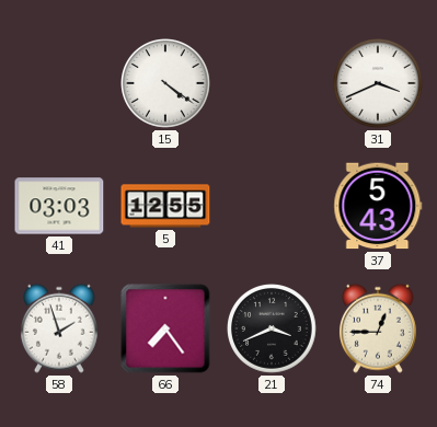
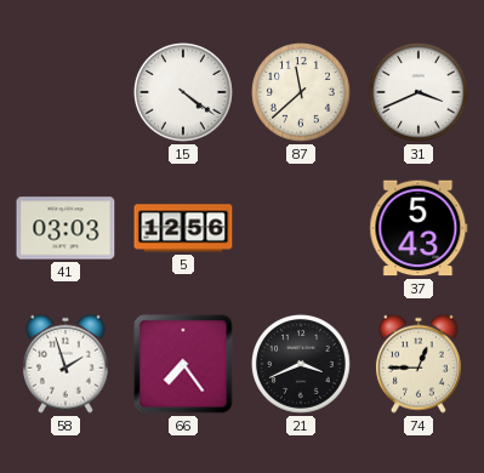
87: none -> 11:38 (302, 93)
5: 12:55 -> 12:56 (183, 228)
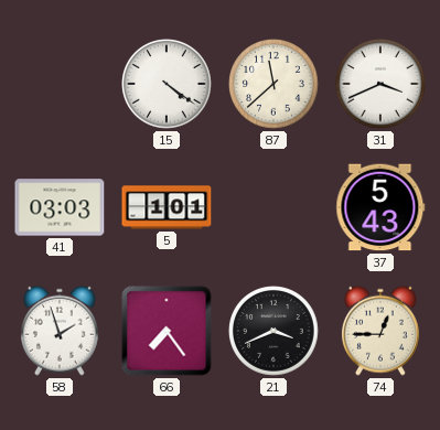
5: 12:56 -> 1:01 (167, 207)
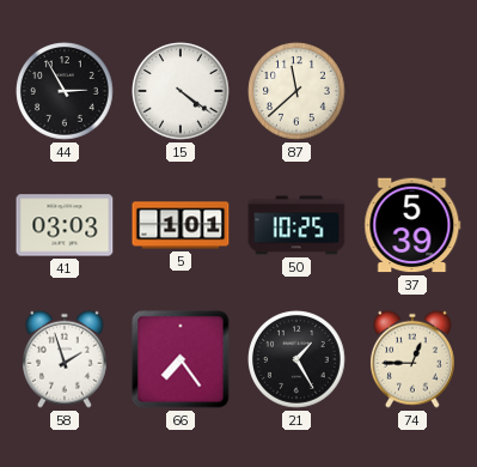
44: none -> 2:55 (66, 92)
31: 3:41 -> none (382, 85)
50: none -> 10:25 (296, 225)
37: 5:43 -> 5:39 (412, 225)
21: 3:41 -> 1:25 (298, 360)
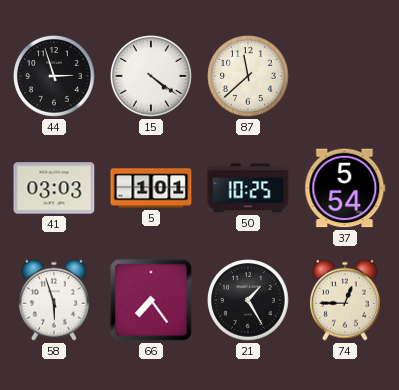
44: 2:55 -> 2:57 (55, 77)
37: 5:39 -> 5:54 (345, 188)
58: 1:57 -> 5:57 (54, 300)
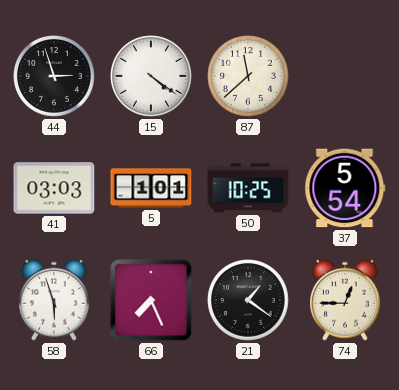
66: 7:24 -> 7:26 (151, 300)
21: 1:25 -> 1:21 (249, 301)
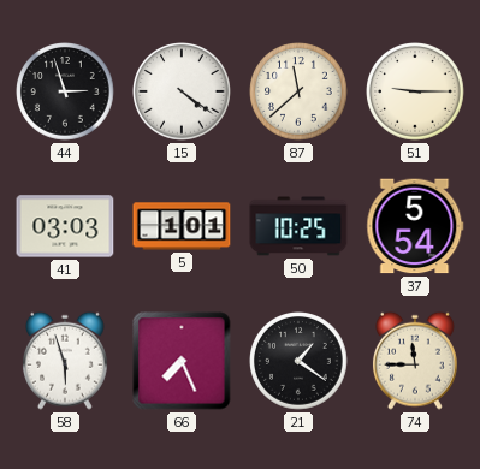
51: none -> 9:15 (416, 93)
74: 12:45 -> 11:45 (415, 361)
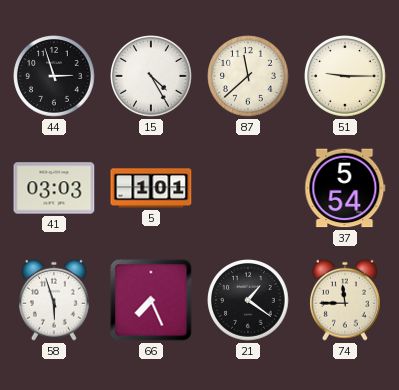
15: 4:21 -> 4:25 (152, 77)
50: 10:25 -> none (298, 226)
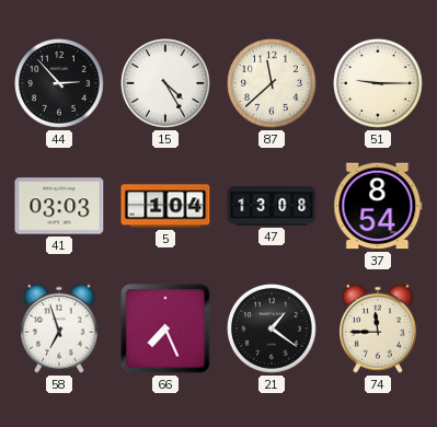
44: 2:57 -> 2:53 (60, 84)
5: 1:01 -> 1:04 (165, 206)
47: none -> 13:08 (272, 207)
37: 5:54 -> 8:54 (378, 206)
58: 5:57 -> 6:57 (59, 328)
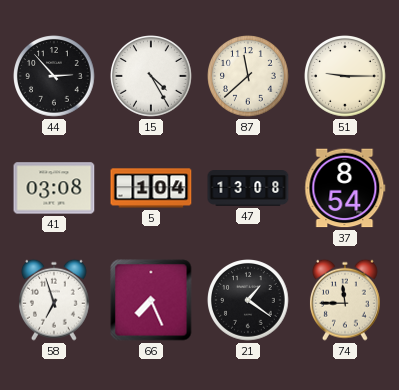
41: 03:03 -> 03:08 (54, 188)
